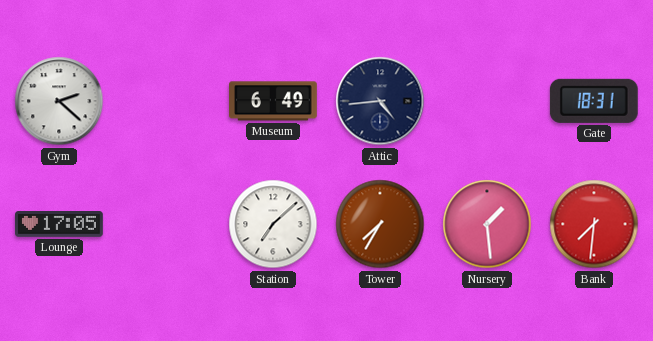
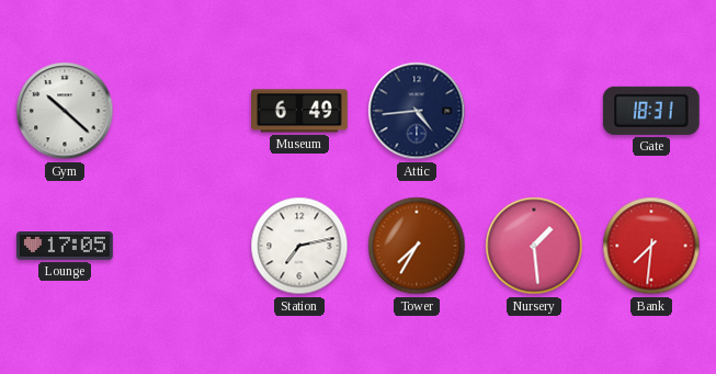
Gym: 2:22 -> 10:22 (65, 111)
Station: 7:08 -> 7:13 (299, 246)
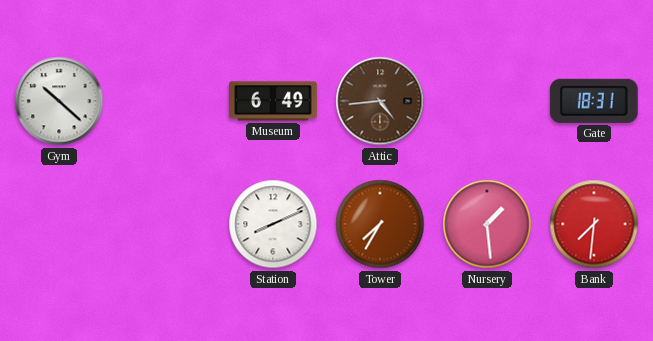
Attic dial: navy -> brown (380, 101)
Lounge: 17:05 -> none (66, 246)
Station: 7:13 -> 8:11 (273, 224)
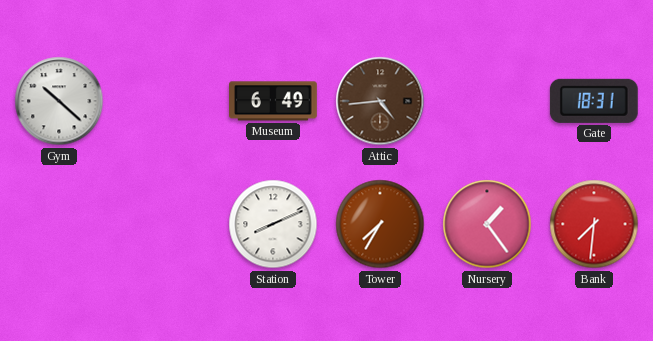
Nursery: 1:29 -> 1:24 (487, 224)
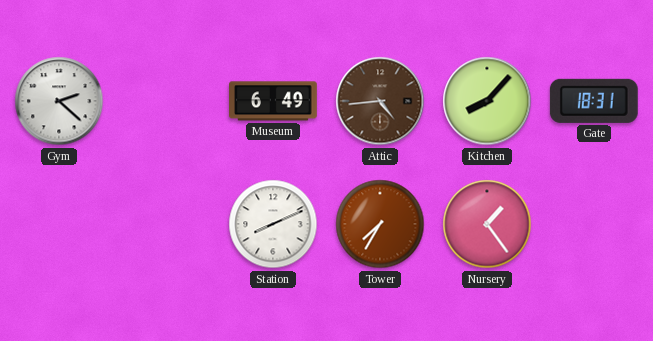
Gym: 10:22 -> 2:22 (59, 101)
Kitchen: none -> 8:07 (487, 101)
Bank: 7:31 -> none (594, 224)
